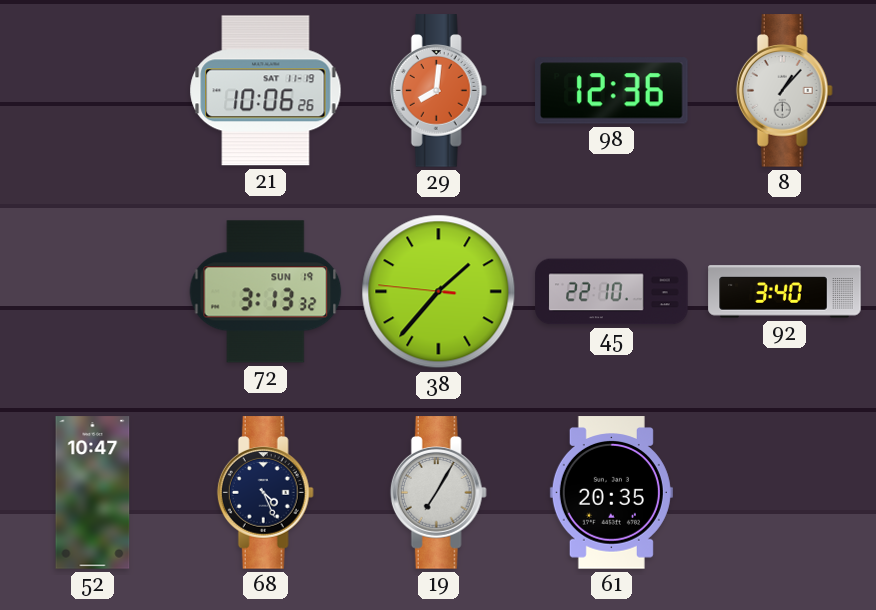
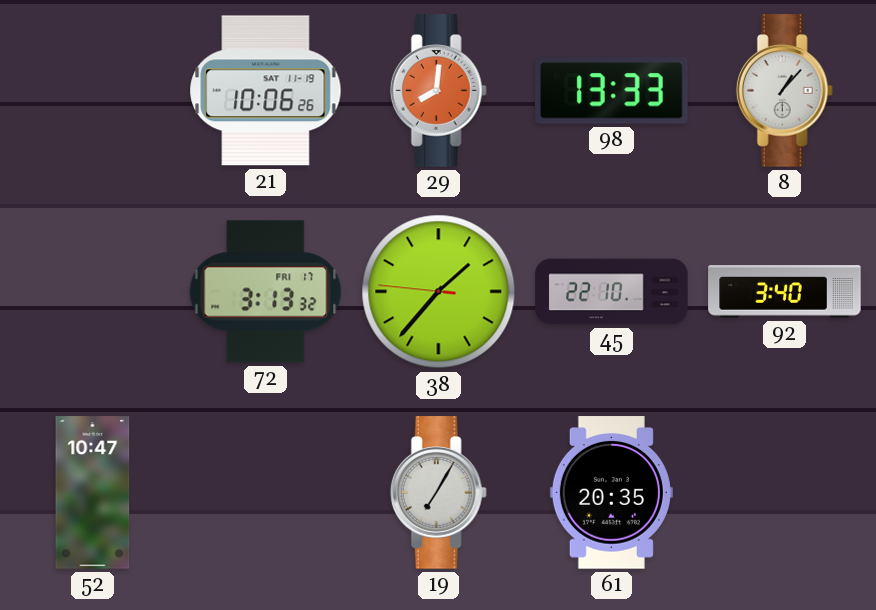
98: 12:36 -> 13:33 (612, 91)
72 date: SUN 19 -> FRI 17 (266, 292)
68: 4:26 -> none (265, 493)
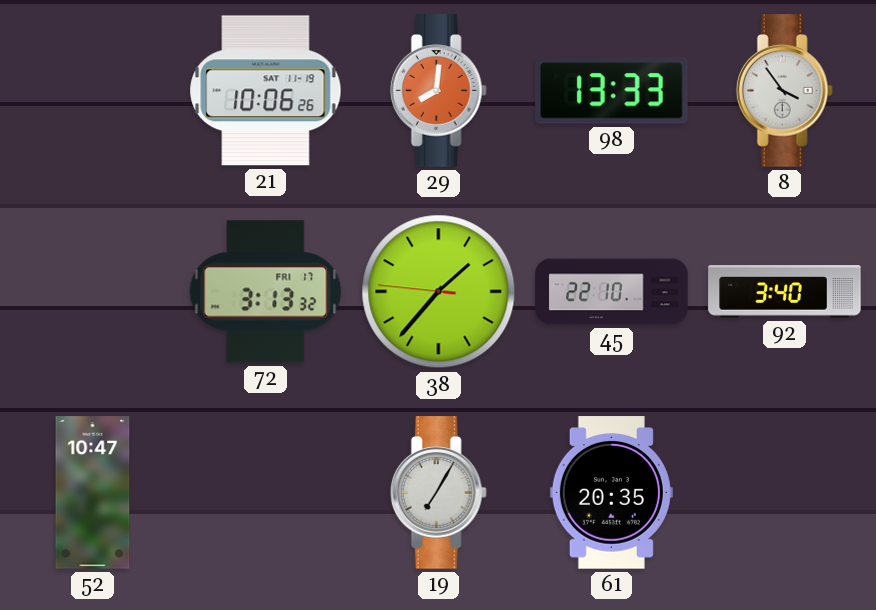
8: 1:07 -> 3:54 (784, 91)
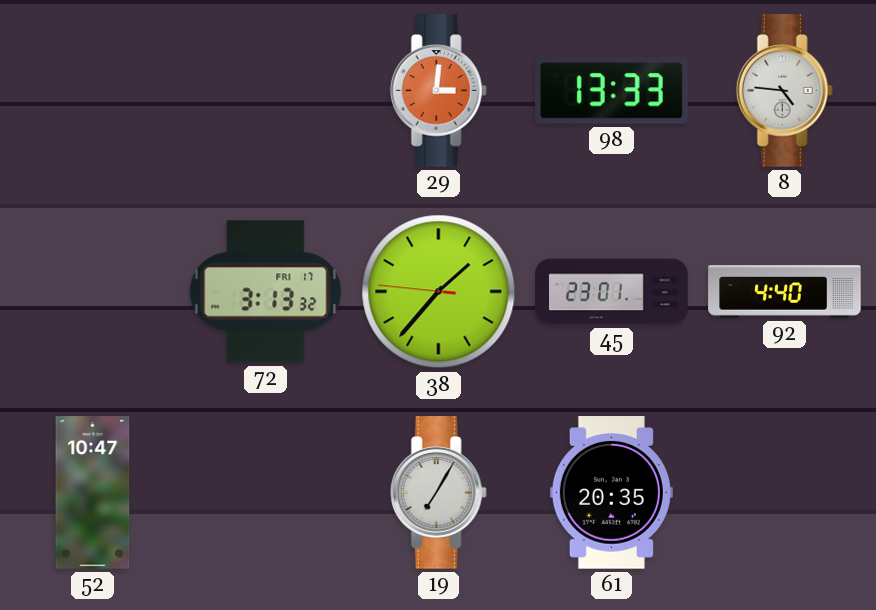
21: 10:06 -> none (266, 91)
29: 8:01 -> 3:01 (438, 91)
8: 3:54 -> 4:46 (784, 91)
45: 22:10 -> 23:01 (612, 292)
92: 3:40 -> 4:40 (785, 292)
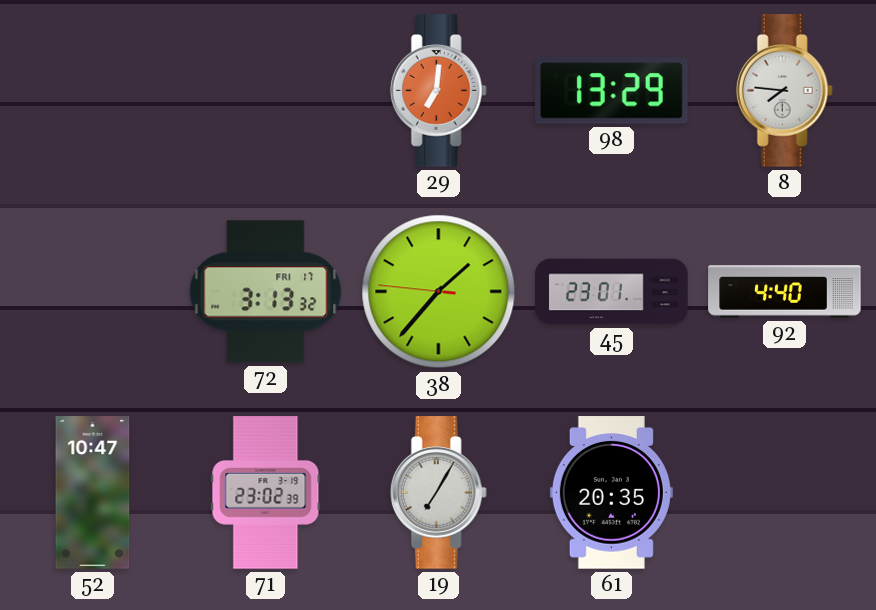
29: 3:01 -> 7:01 (438, 91)
98: 13:33 -> 13:29 (612, 91)
8: 4:46 -> 7:46 (784, 91)
71: none -> 23:02 (266, 493)
